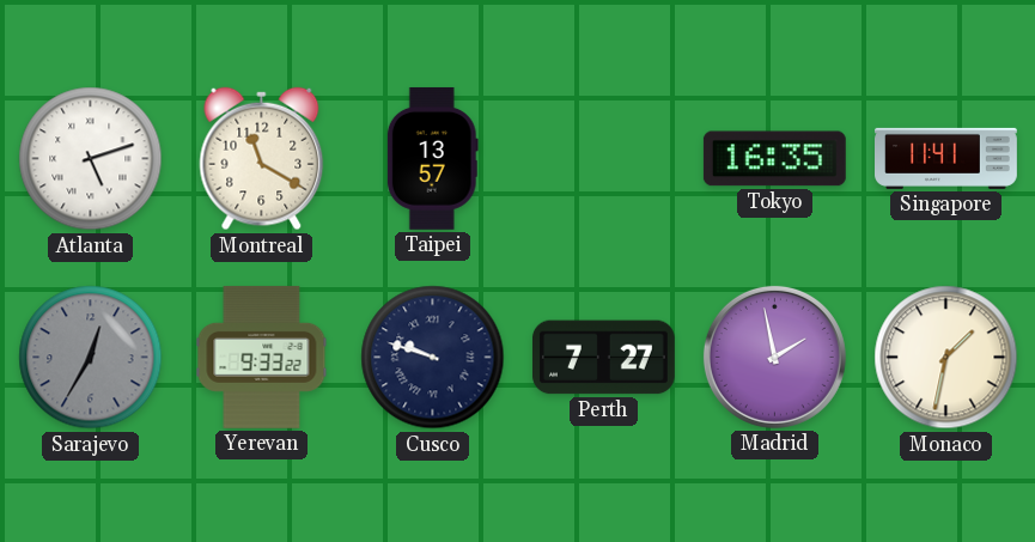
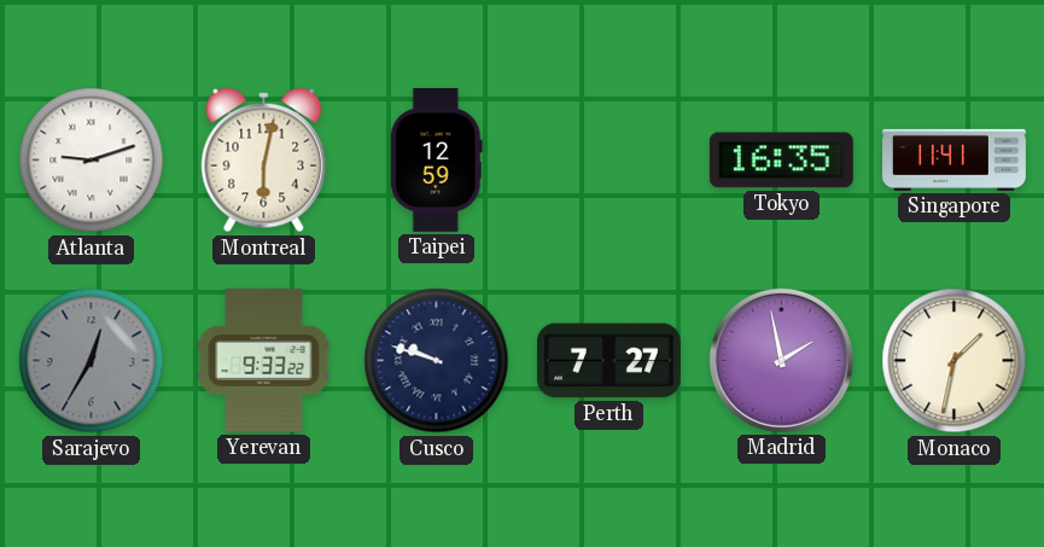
Atlanta: 5:12 -> 9:12 (92, 161)
Montreal: 11:20 -> 6:02 (264, 161)
Taipei: 13:57 -> 12:59 (436, 159)
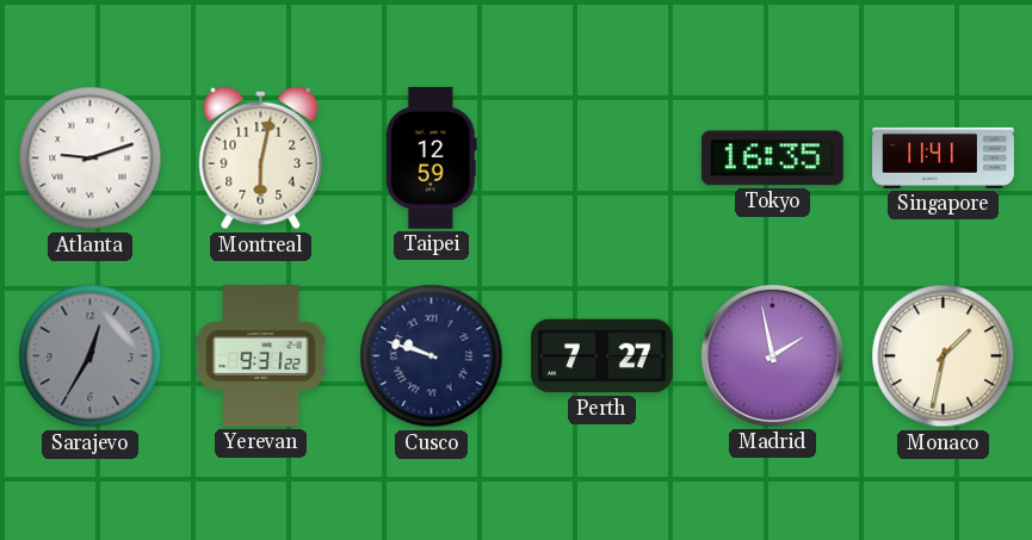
Yerevan: 9:33 -> 9:31 (261, 355)
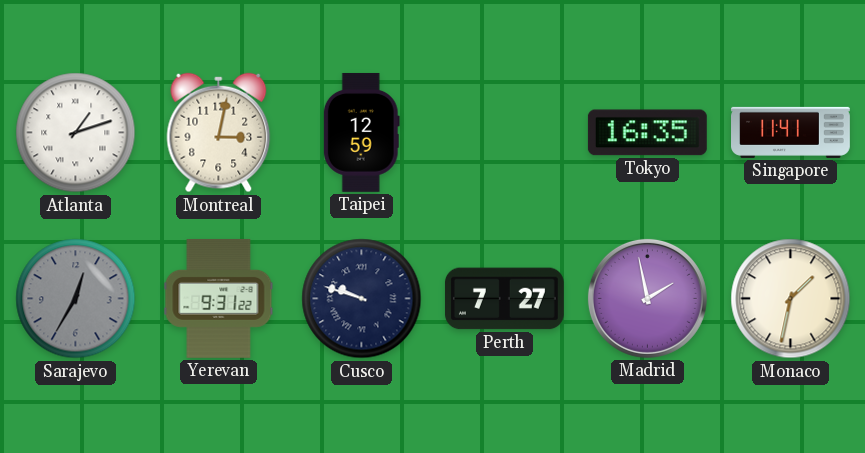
Atlanta: 9:12 -> 1:12 (76, 133)
Montreal: 6:02 -> 3:02 (219, 133)
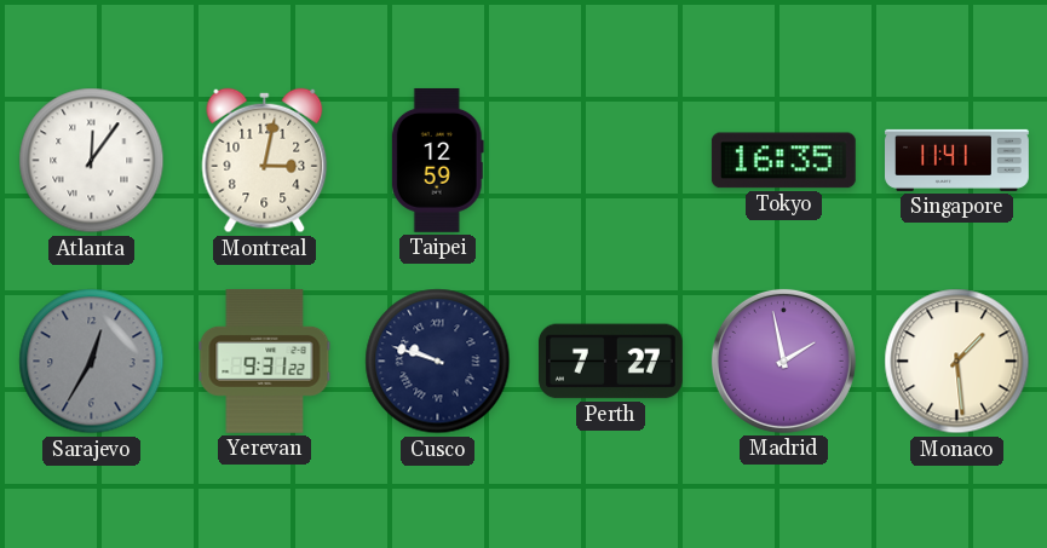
Atlanta: 1:12 -> 12:06 (92, 161)
Monaco: 1:32 -> 1:29 (957, 362)
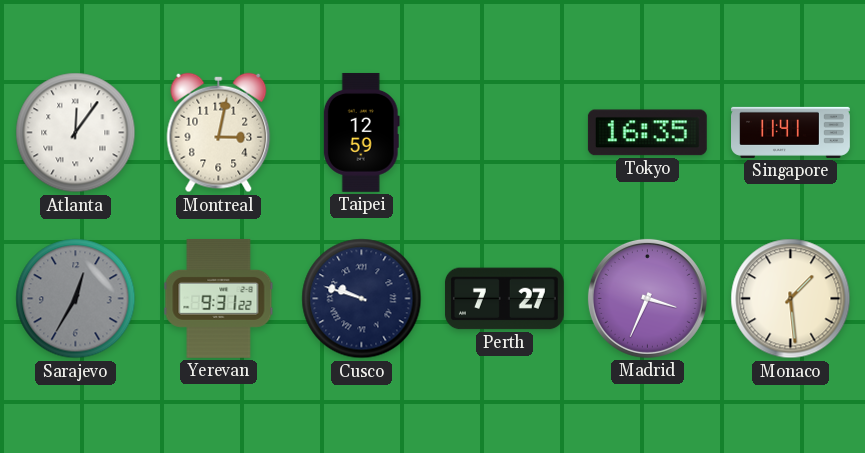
Madrid: 1:58 -> 3:34 (647, 298)
